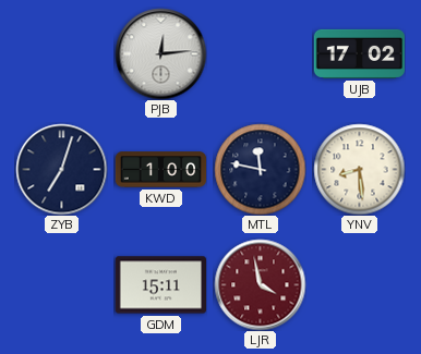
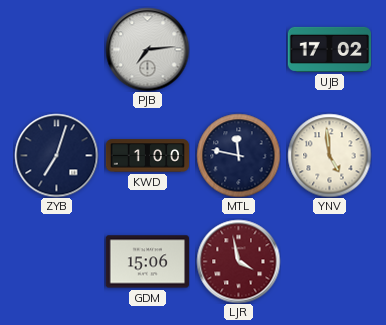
PJB: 12:14 -> 7:14 (147, 49)
YNV: 8:29 -> 4:59 (329, 155)
GDM: 15:11 -> 15:06 (147, 262)
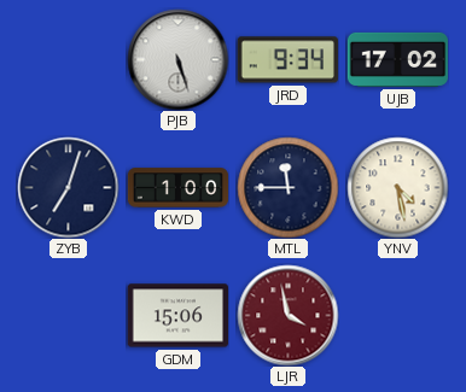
PJB: 7:14 -> 5:27 (177, 59)
JRD: none -> 9:34 (287, 60)
MTL: 11:47 -> 11:45 (287, 187)
YNV: 4:59 -> 4:28 (397, 187)
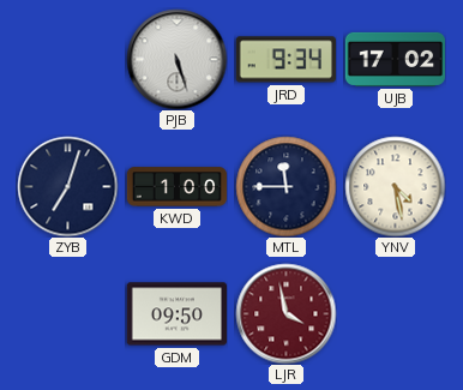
GDM: 15:06 -> 09:50 (176, 314)
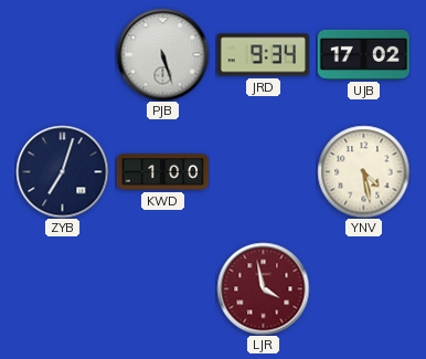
MTL: 11:45 -> none (285, 186)
GDM: 09:50 -> none (176, 314)
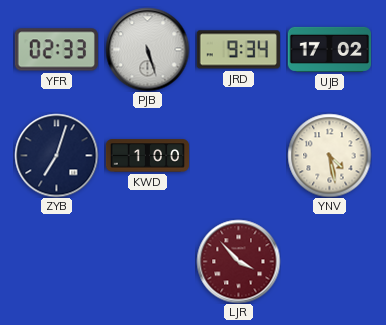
YFR: none -> 02:33 (56, 50)
LJR: 3:58 -> 3:53 (238, 261)
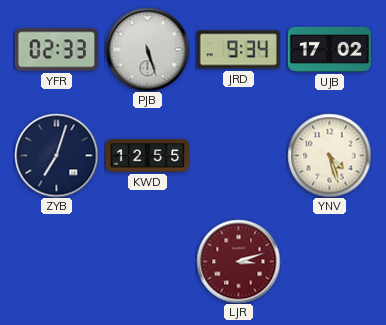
KWD: 1:00 -> 12:55 (147, 156)
YNV: 4:28 -> 4:27 (329, 155)
LJR: 3:53 -> 3:12 (238, 261)
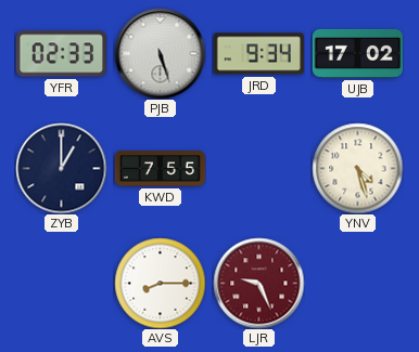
ZYB: 7:03 -> 1:00 (61, 168)
KWD: 12:55 -> 7:55 (160, 169)
AVS: none -> 8:15 (160, 283)
LJR: 3:12 -> 9:26 (258, 283)
